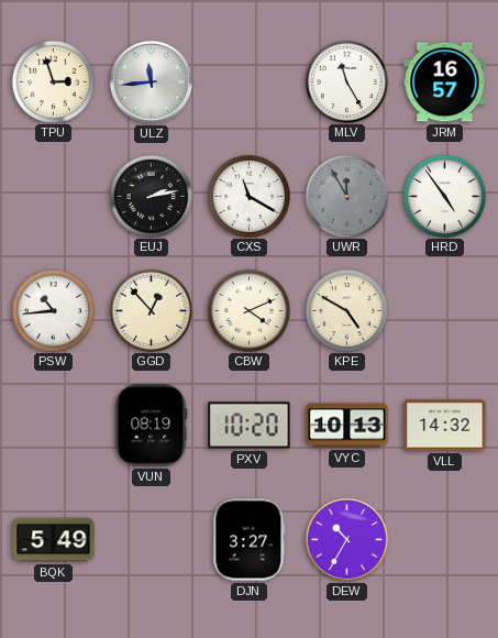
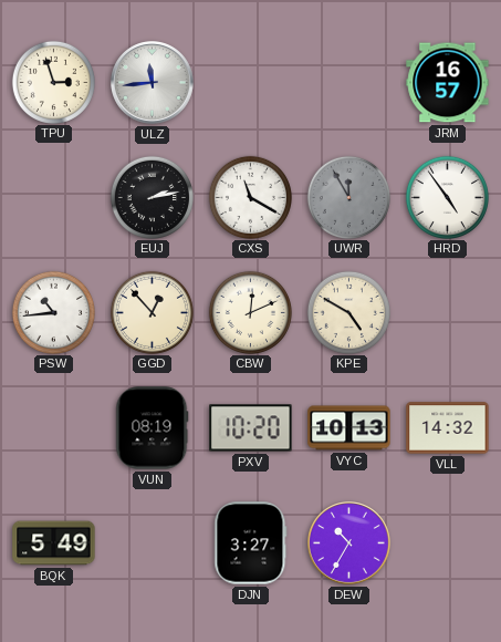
MLV: 11:25 -> none (346, 81)
CBW: 4:11 -> 12:11 (250, 312)
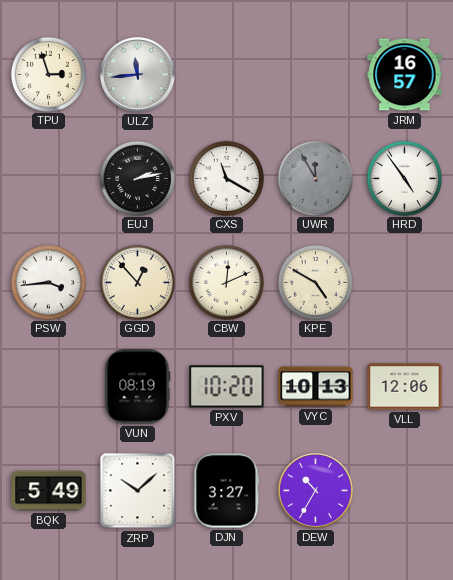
PSW: 10:44 -> 3:44 (48, 282)
VLL: 14:32 -> 12:06 (405, 387)
ZRP: none -> 10:08 (138, 491)
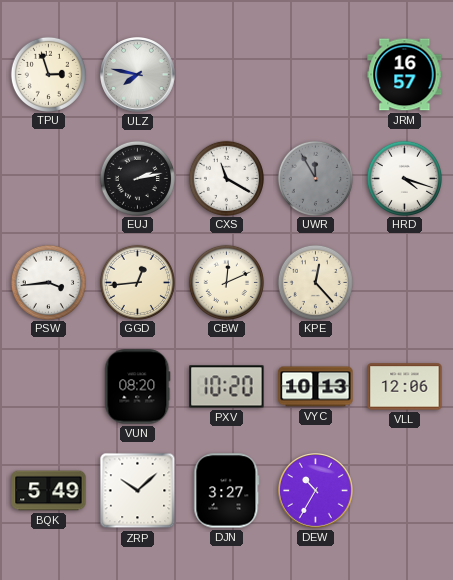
ULZ: 11:44 -> 7:47 (138, 75)
HRD: 4:54 -> 4:18 (404, 178)
GGD: 12:53 -> 12:44 (137, 282)
KPE: 4:50 -> 12:23 (315, 282)
VUN: 08:19 -> 08:20 (138, 387)
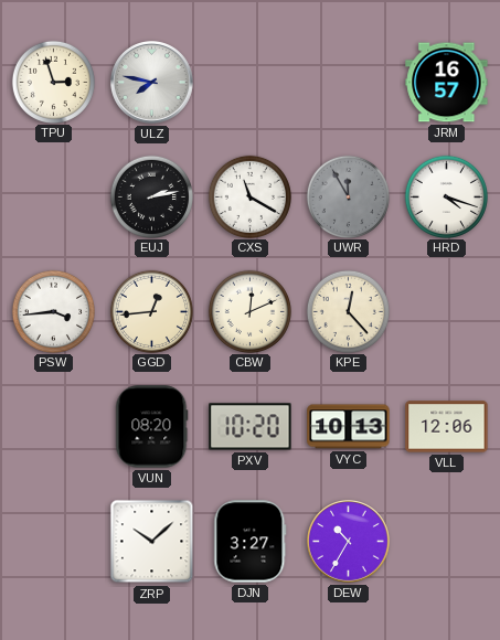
BQK: 5:49 -> none (49, 491)
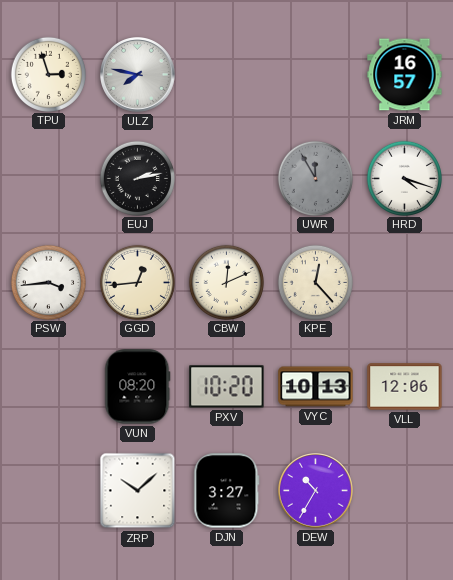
CXS: 11:20 -> none (249, 196)
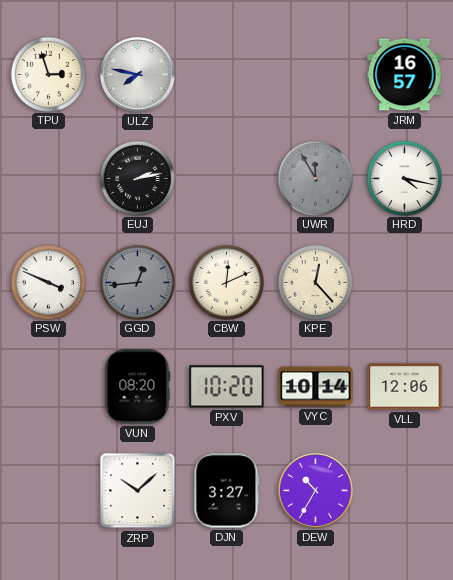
HRD: 4:18 -> 4:17 (404, 178)
PSW: 3:44 -> 3:49 (48, 282)
GGD dial: cream -> grey (137, 282)
VYC: 10:13 -> 10:14 (316, 387)
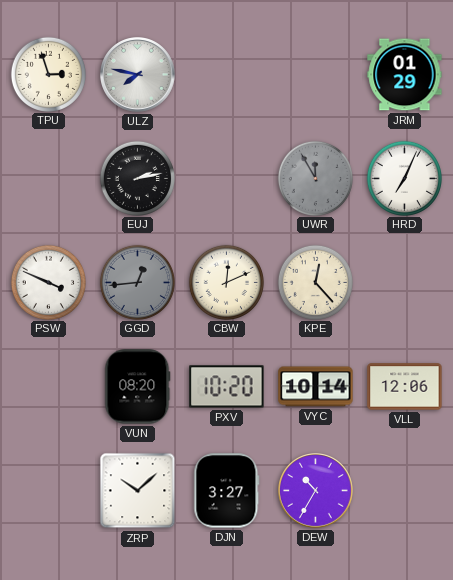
JRM: 16:57 -> 01:29 (405, 75)
HRD: 4:17 -> 7:04 (404, 178)
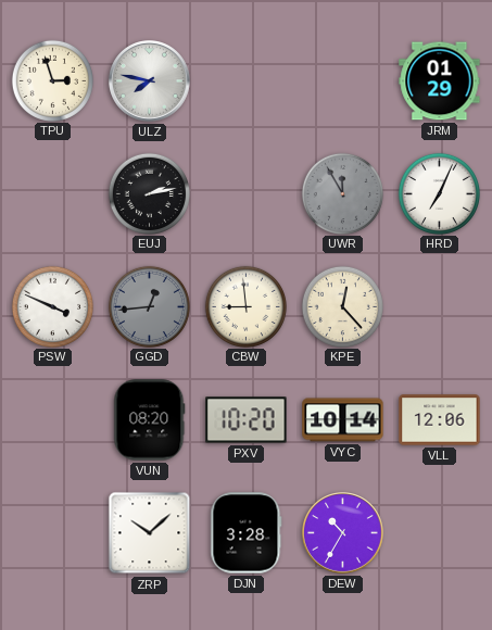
CBW: 12:11 -> 8:59 (245, 306)
DJN: 3:27 -> 3:28 (247, 533)
